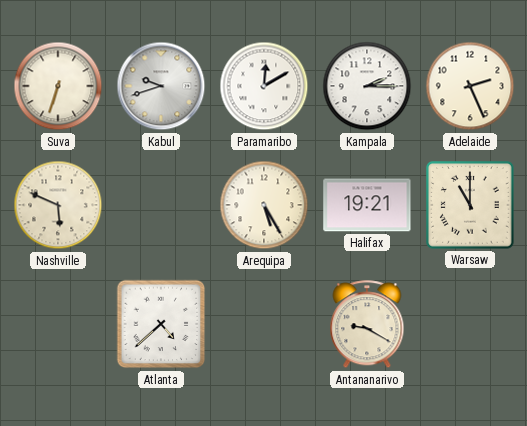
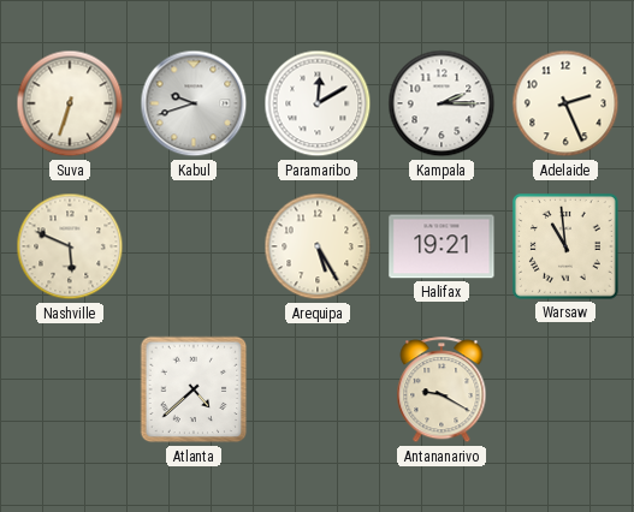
Warsaw: 11:00 -> 10:59 (567, 248)
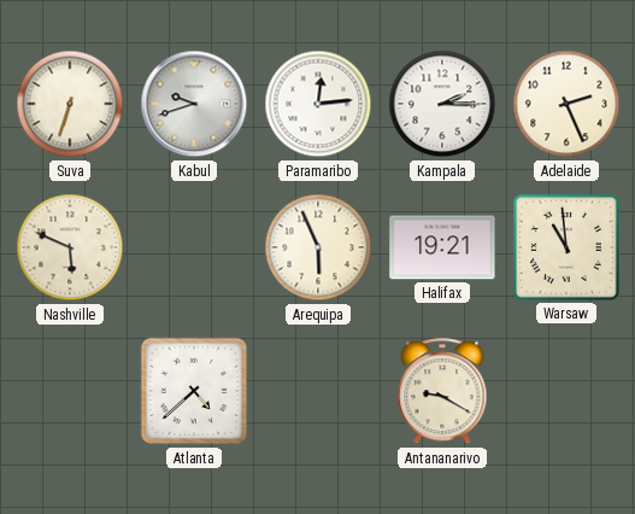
Paramaribo: 12:10 -> 12:14 (318, 104)
Arequipa: 5:25 -> 5:56 (318, 247)
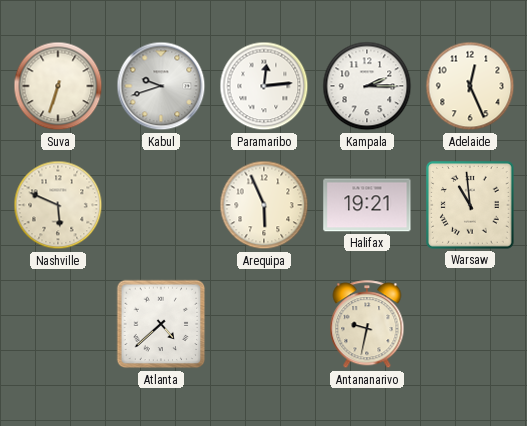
Adelaide: 2:26 -> 12:26 (470, 86)
Antananarivo: 9:20 -> 9:32 (367, 325)
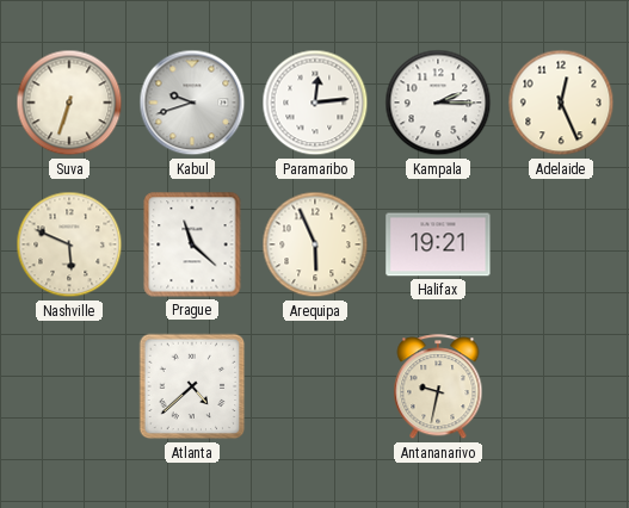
Prague: none -> 11:22 (192, 244)
Warsaw: 10:59 -> none (471, 206)
